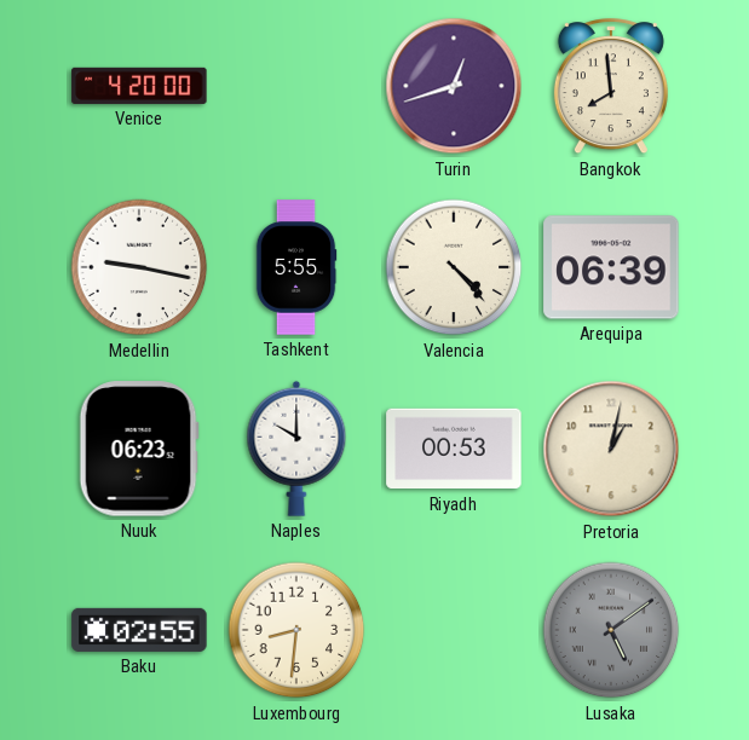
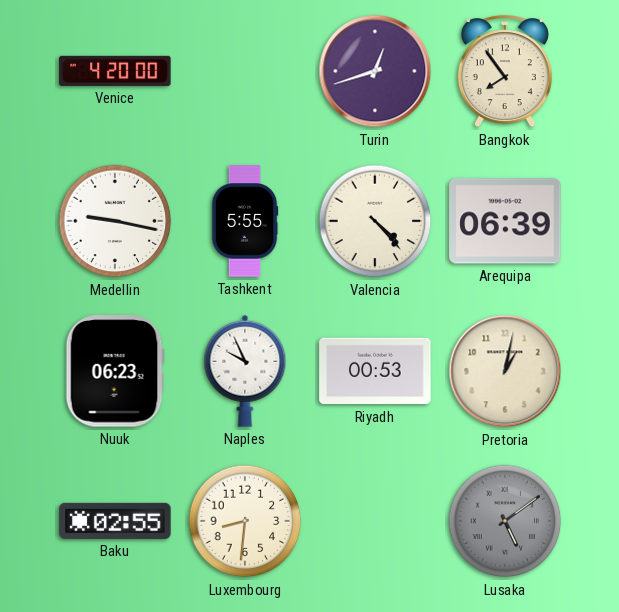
Bangkok: 7:59 -> 7:54 (505, 72)
Naples: 10:00 -> 9:56 (245, 371)
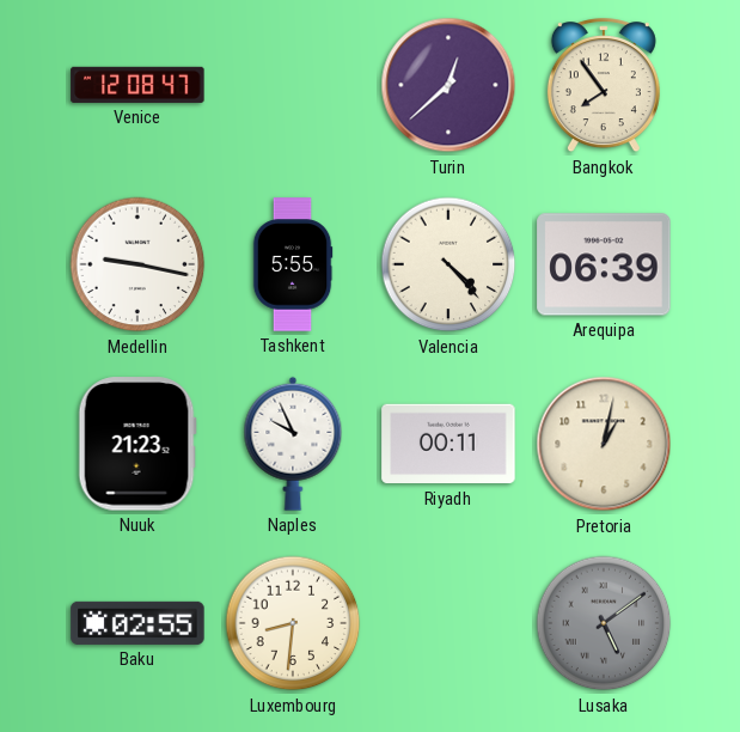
Venice: 4:20 -> 12:08 (137, 85)
Turin: 12:42 -> 12:38 (448, 85)
Nuuk: 06:23 -> 21:23 (137, 444)
Riyadh: 00:53 -> 00:11 (448, 444)
